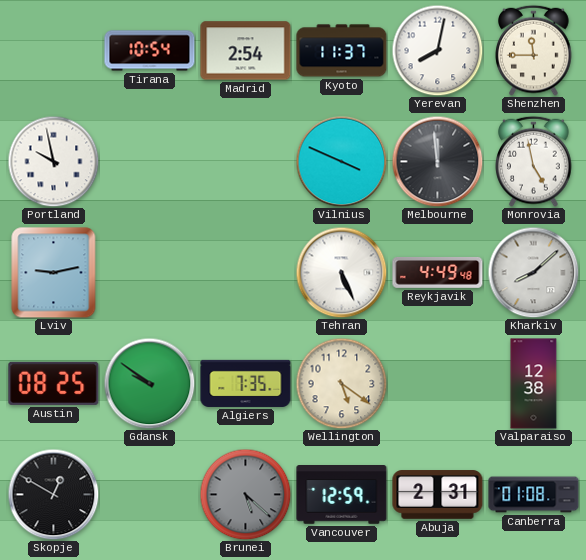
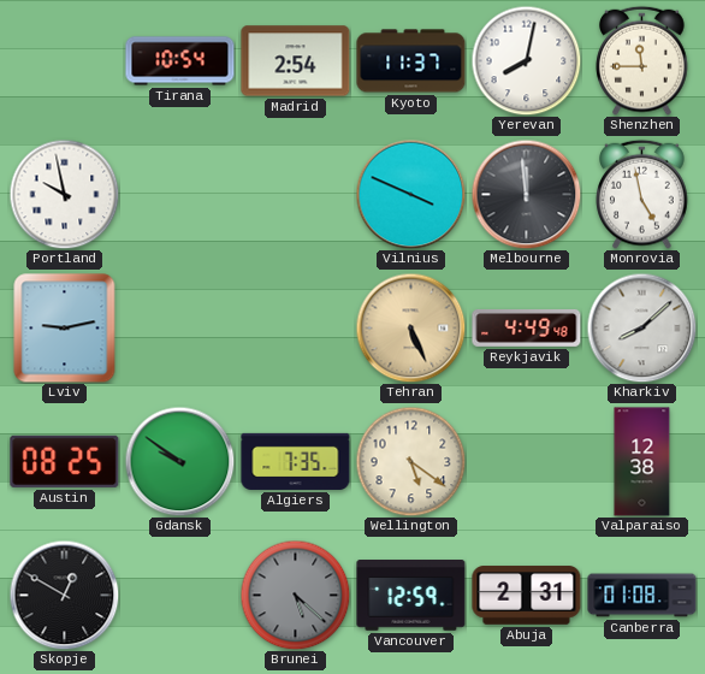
Tehran dial: white -> champagne (410, 327)
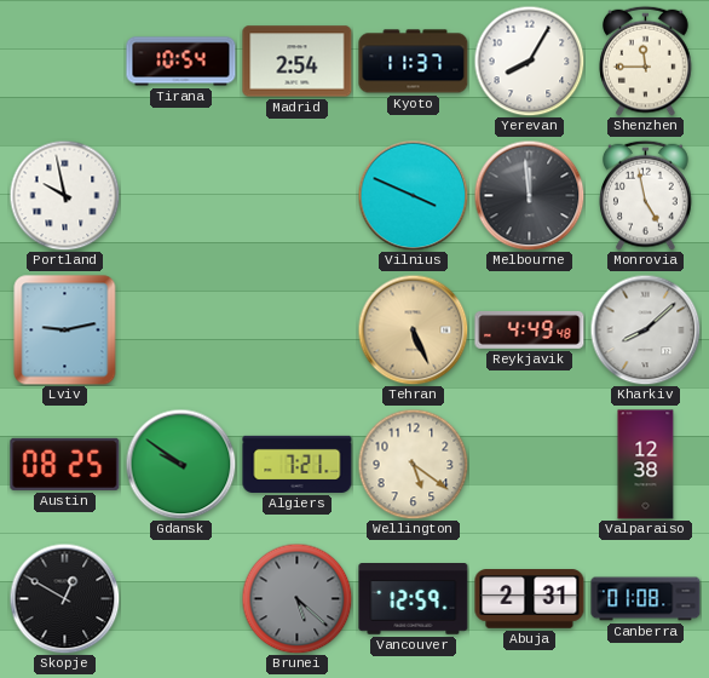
Yerevan: 8:02 -> 8:05 (529, 61)
Algiers: 7:35 -> 7:21 (298, 464)
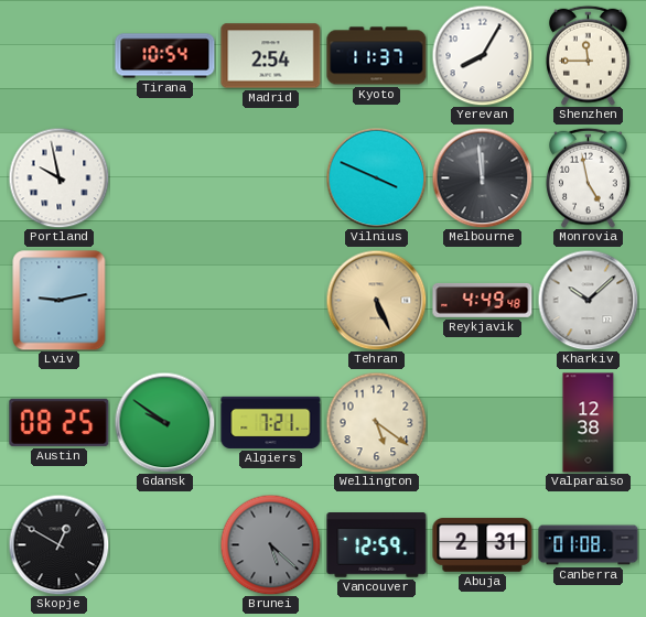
Kharkiv: 8:08 -> 10:08 (588, 300)
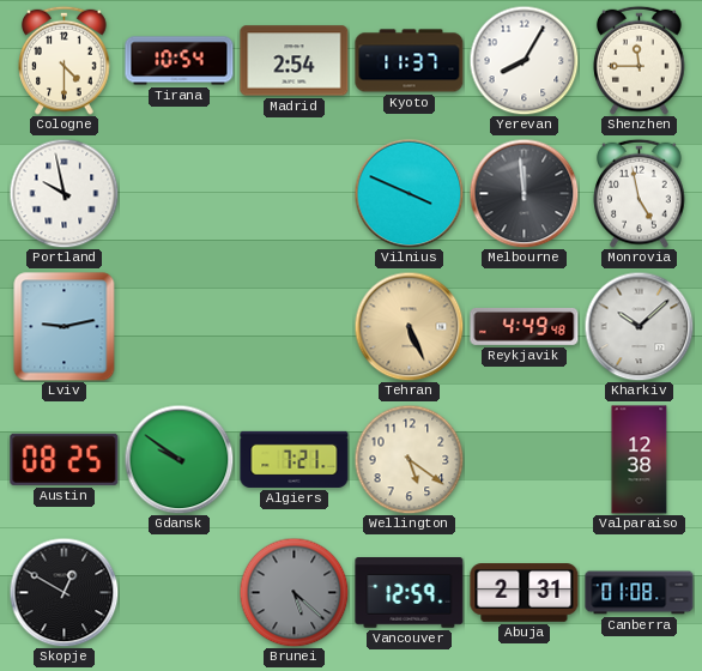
Cologne: none -> 4:30 (65, 60)
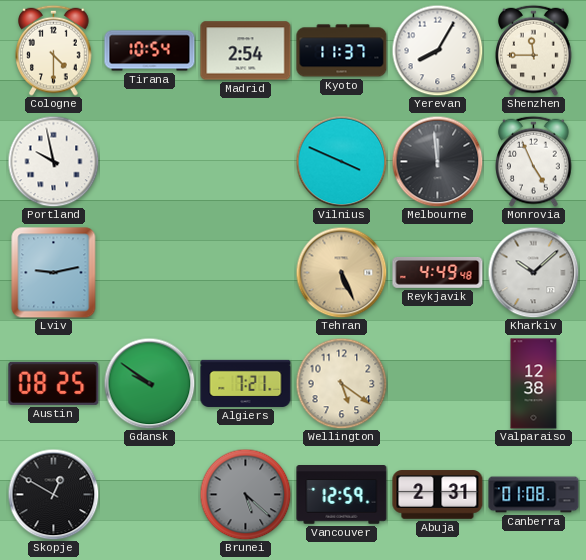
Monrovia: 4:58 -> 4:56 (534, 161)
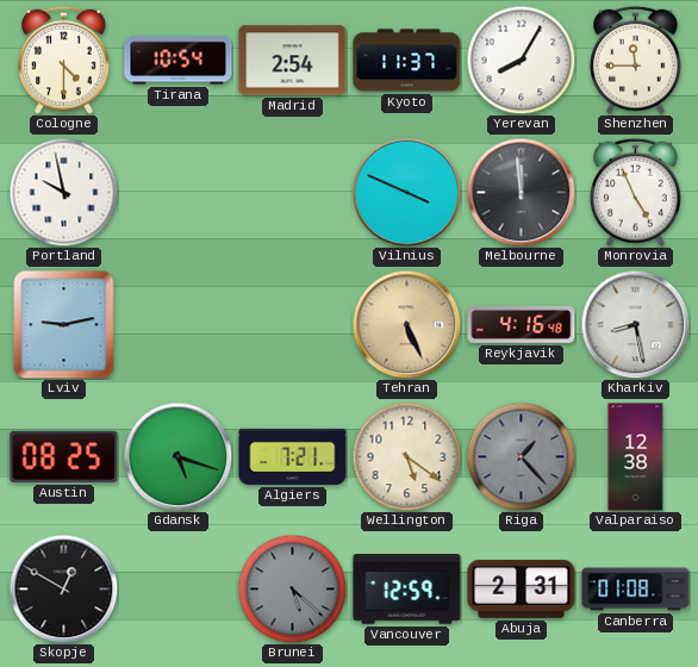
Reykjavik: 4:49 -> 4:16 (522, 324)
Kharkiv: 10:08 -> 8:28 (635, 324)
Gdansk: 9:51 -> 5:18 (177, 456)
Riga: none -> 1:23 (521, 456)
